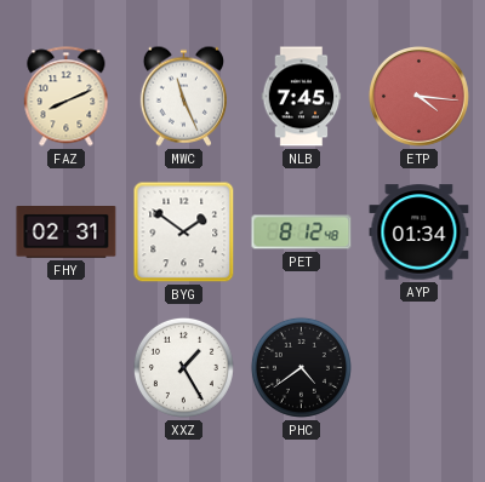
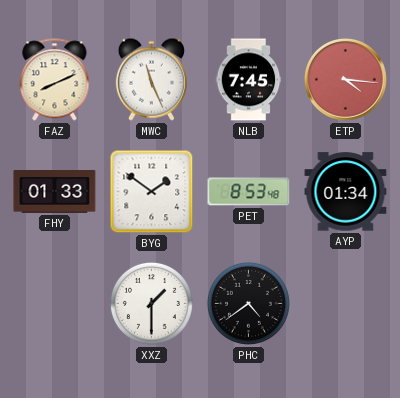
FHY: 02:31 -> 01:33 (55, 192)
PET: 8:12 -> 8:53 (249, 192)
XXZ: 1:25 -> 1:30 (151, 303)
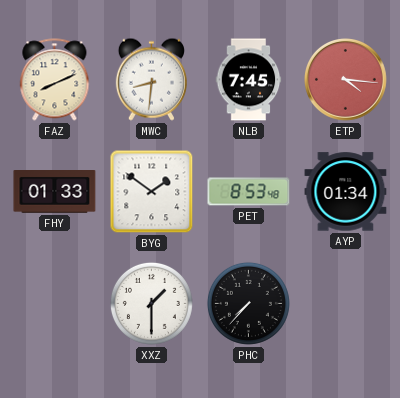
MWC: 11:26 -> 8:31 (151, 79)
PHC: 4:39 -> 7:37 (248, 303)
